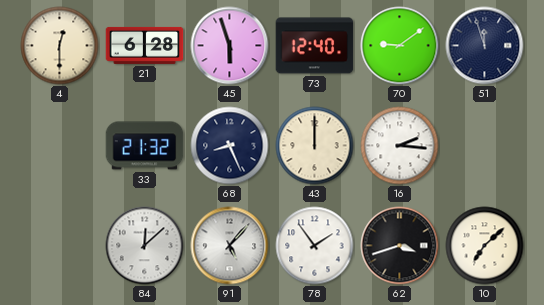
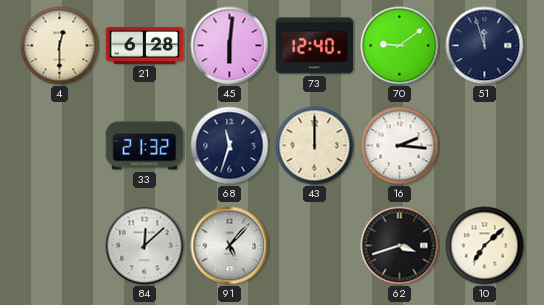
45: 5:57 -> 6:01 (230, 46)
68: 8:26 -> 11:33 (230, 146)
78: 1:54 -> none (315, 246)
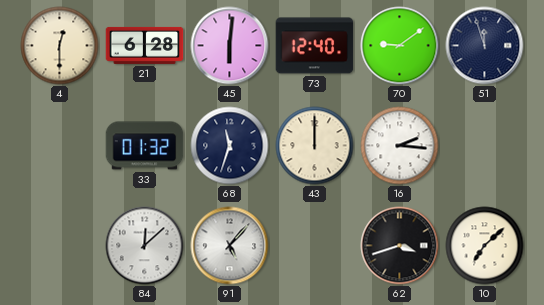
33: 21:32 -> 01:32 (145, 146)
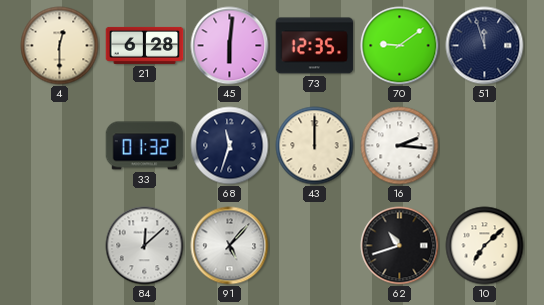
73: 12:40 -> 12:35 (315, 46)
62: 3:42 -> 10:42 (400, 246)
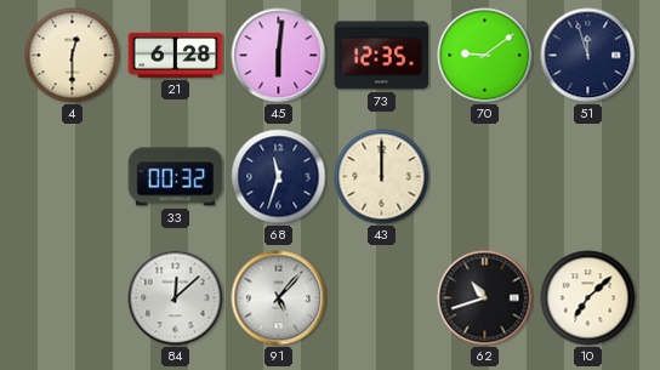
33: 01:32 -> 00:32 (176, 177)
16: 2:16 -> none (400, 146)
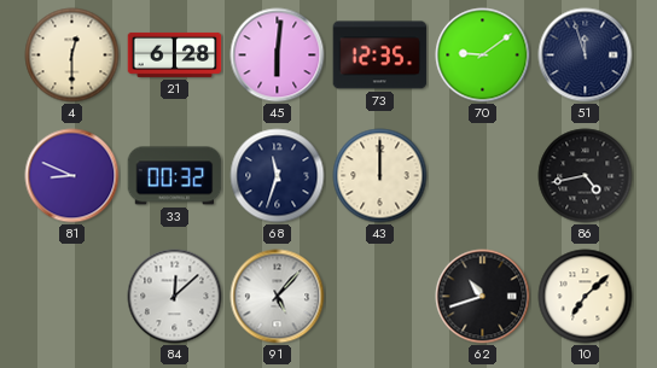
81: none -> 8:49 (72, 176)
86: none -> 4:43 (586, 176)
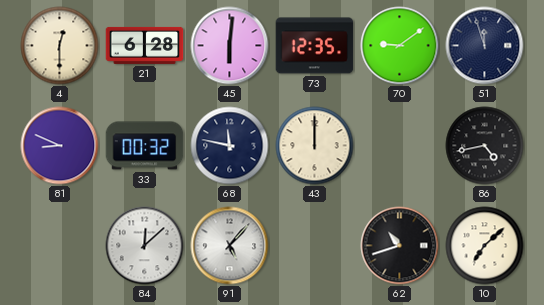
68: 11:33 -> 11:47 (230, 146)
